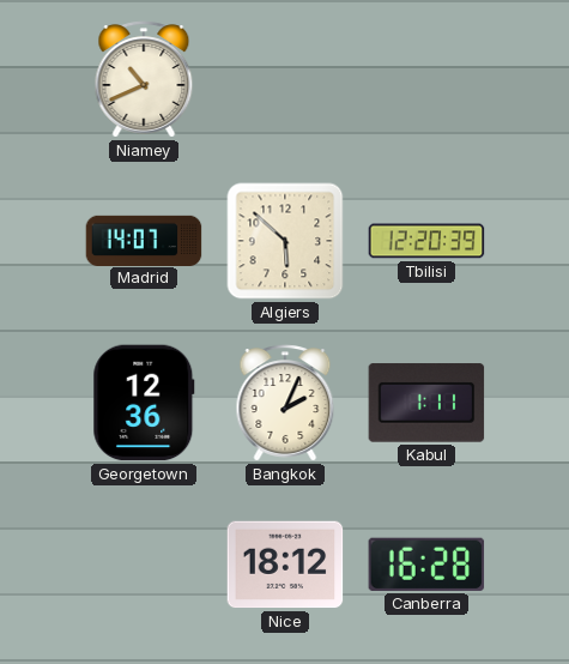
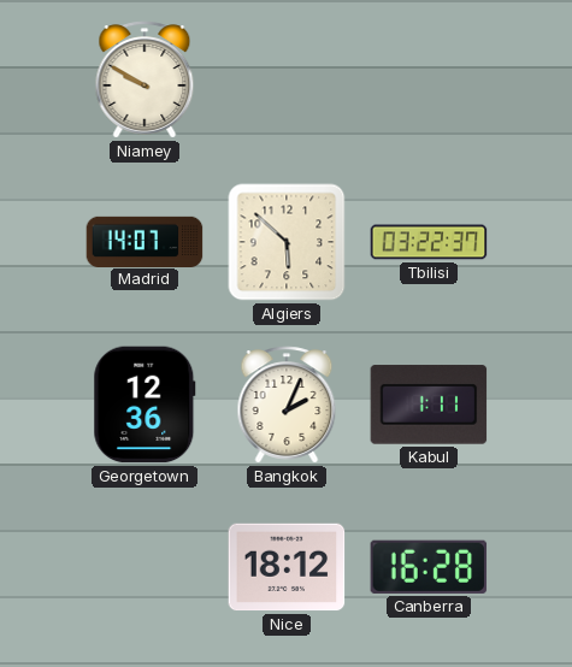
Niamey: 10:41 -> 9:50 (145, 79)
Tbilisi: 12:20 -> 03:22 (429, 242)
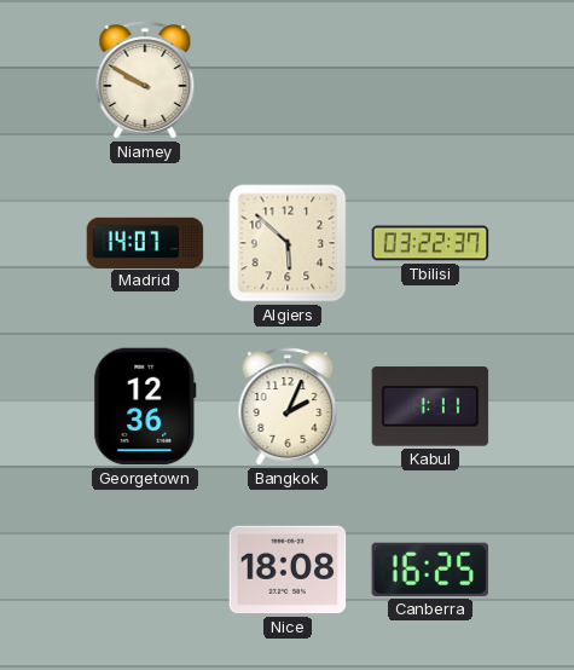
Nice: 18:12 -> 18:08 (288, 570)
Canberra: 16:28 -> 16:25 (430, 570)
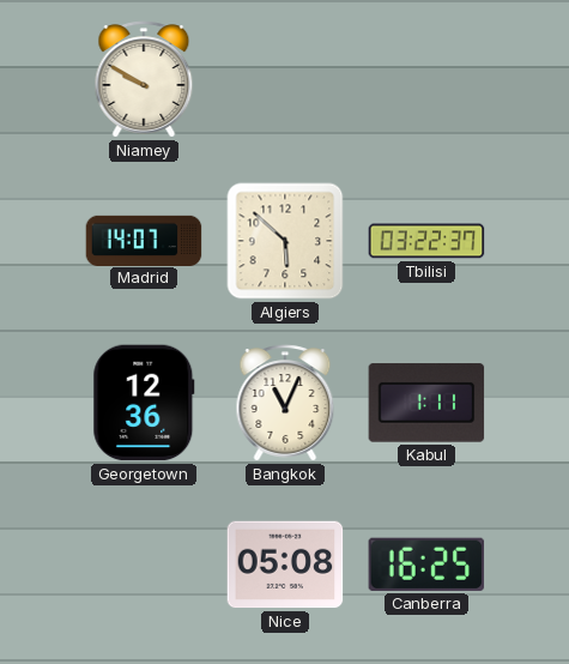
Bangkok: 2:04 -> 11:04 (285, 403)
Nice: 18:08 -> 05:08 (285, 565)
